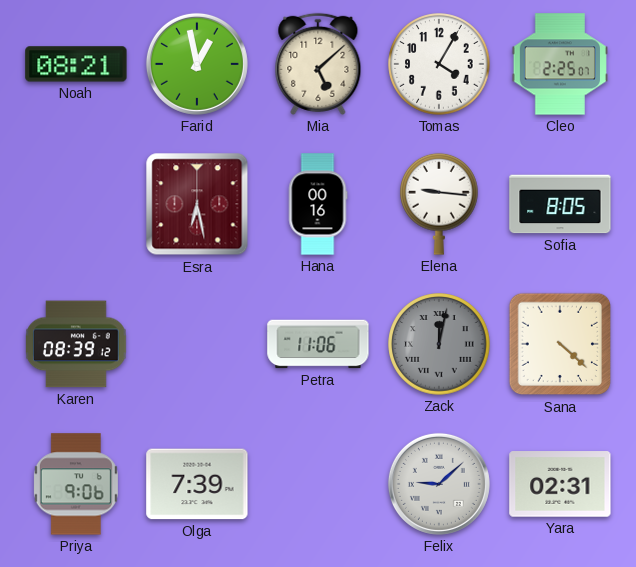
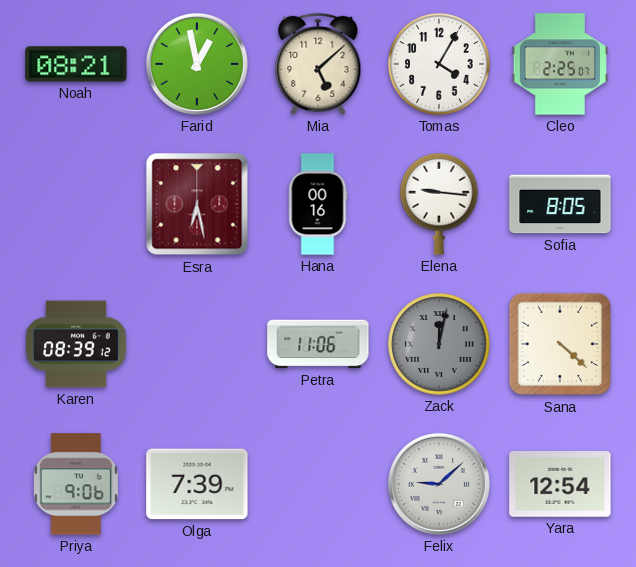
Yara: 02:31 -> 12:54 (560, 484)
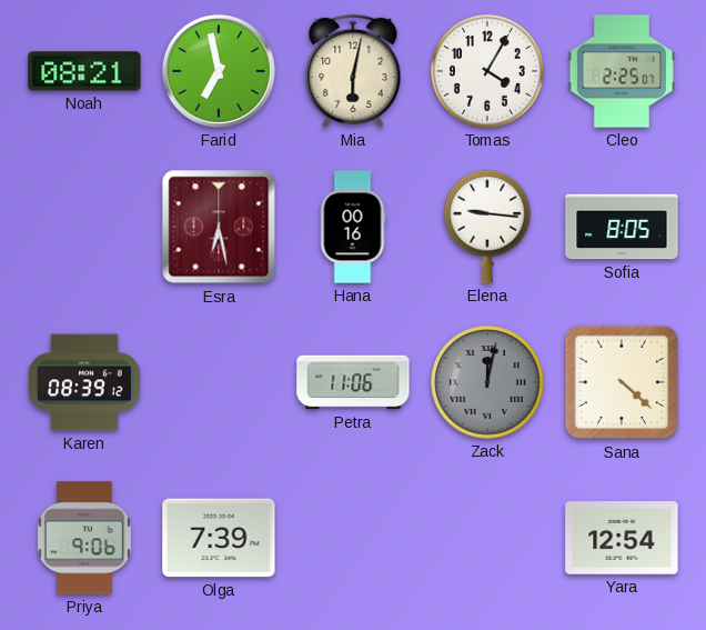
Farid: 12:58 -> 6:58 (219, 71)
Mia: 5:08 -> 6:02 (353, 71)
Felix: 9:08 -> none (439, 484)
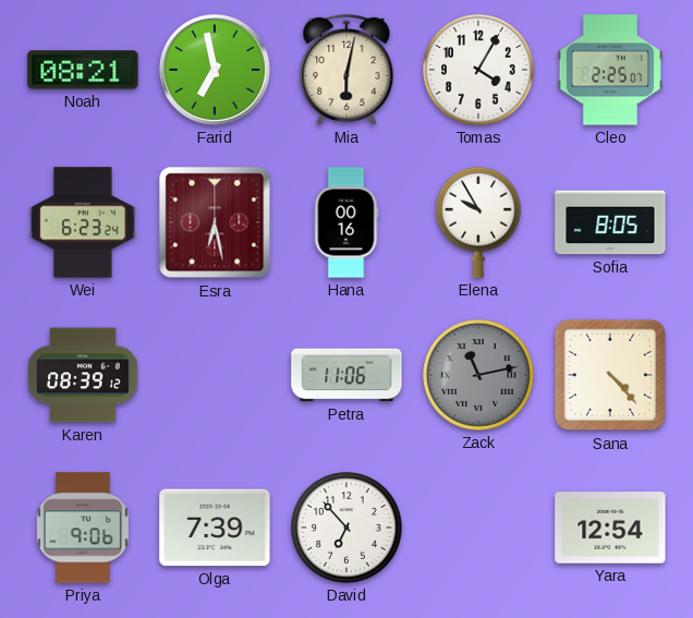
Wei: none -> 6:23 (83, 222)
Elena: 9:16 -> 9:55 (479, 222)
Zack: 12:02 -> 11:13 (478, 375)
Sana: 4:22 -> 4:23 (610, 375)
David: none -> 6:53 (346, 528)
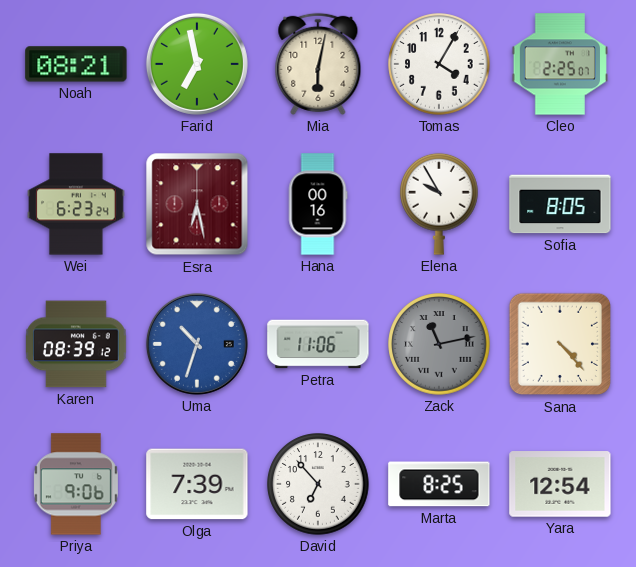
Uma: none -> 10:33 (197, 344)
Marta: none -> 8:25 (439, 484)
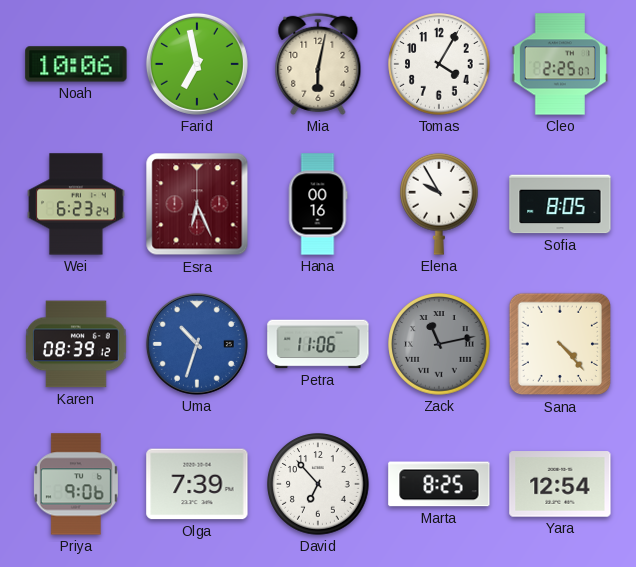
Noah: 08:21 -> 10:06 (76, 64)
Esra: 6:28 -> 6:26 (197, 204)
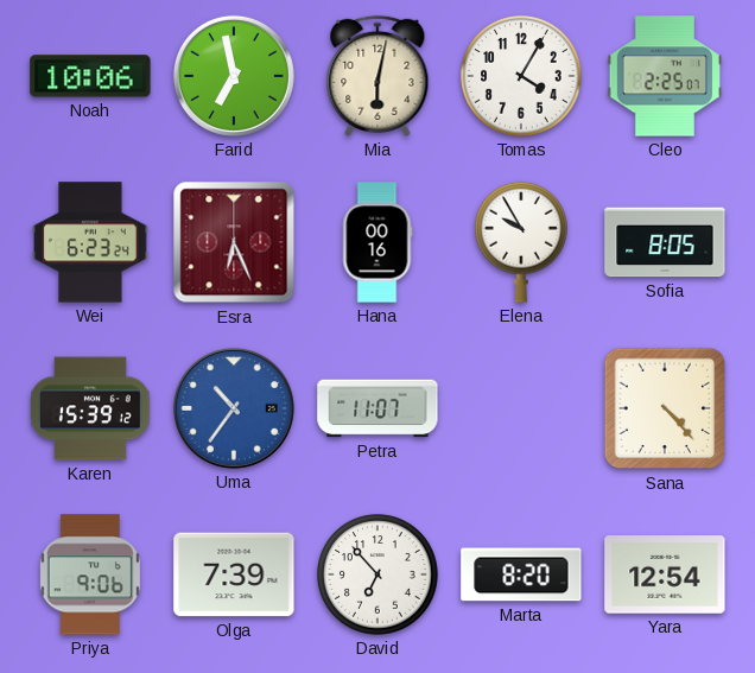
Karen: 08:39 -> 15:39 (91, 408)
Uma: 10:33 -> 10:36 (234, 408)
Petra: 11:06 -> 11:07 (377, 408)
Zack: 11:13 -> none (439, 344)
Marta: 8:25 -> 8:20 (521, 574)
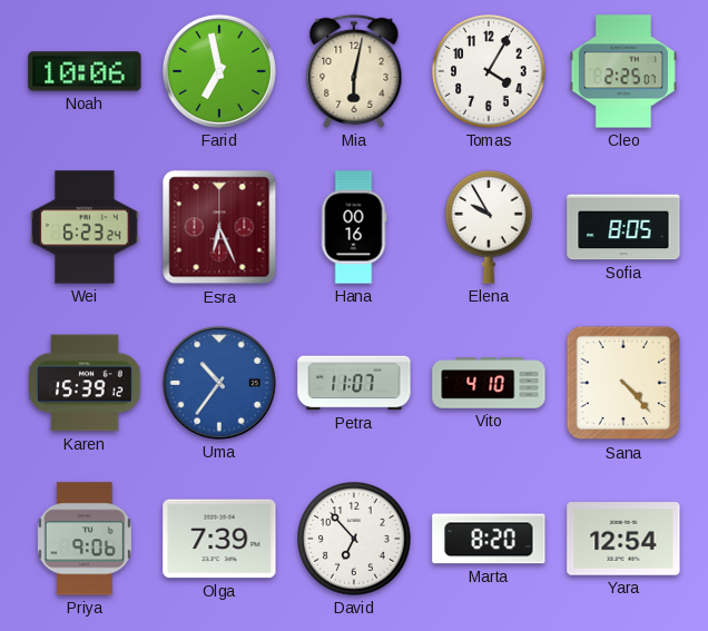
Vito: none -> 4:10 (489, 383)
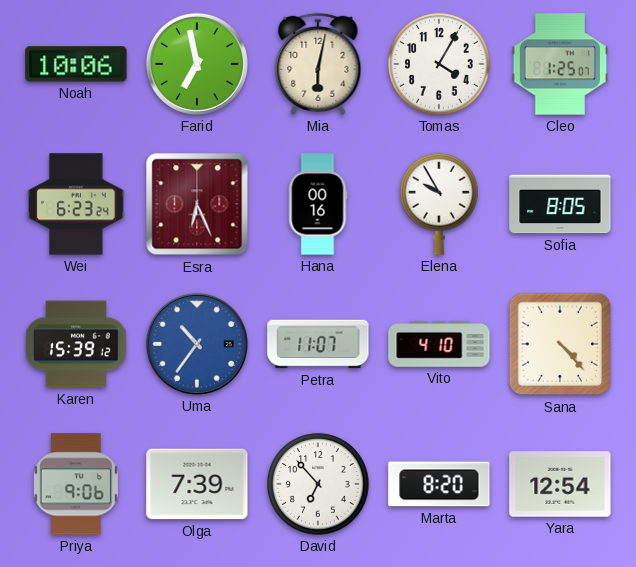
Cleo: 2:25 -> 1:25 (559, 64)
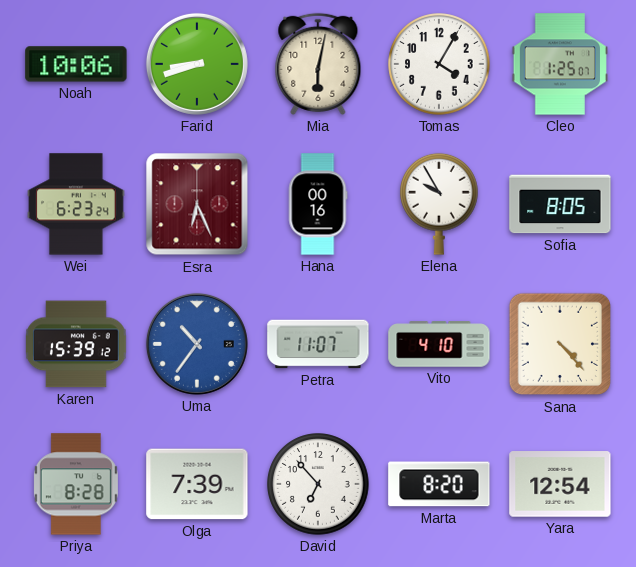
Farid: 6:58 -> 8:42 (197, 64)
Priya: 9:06 -> 8:28 (76, 484)
